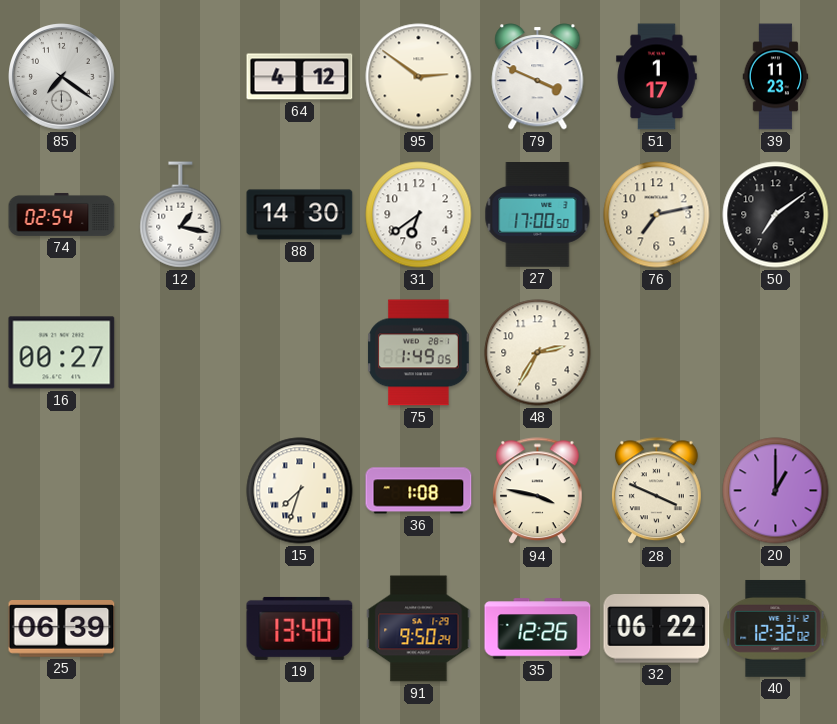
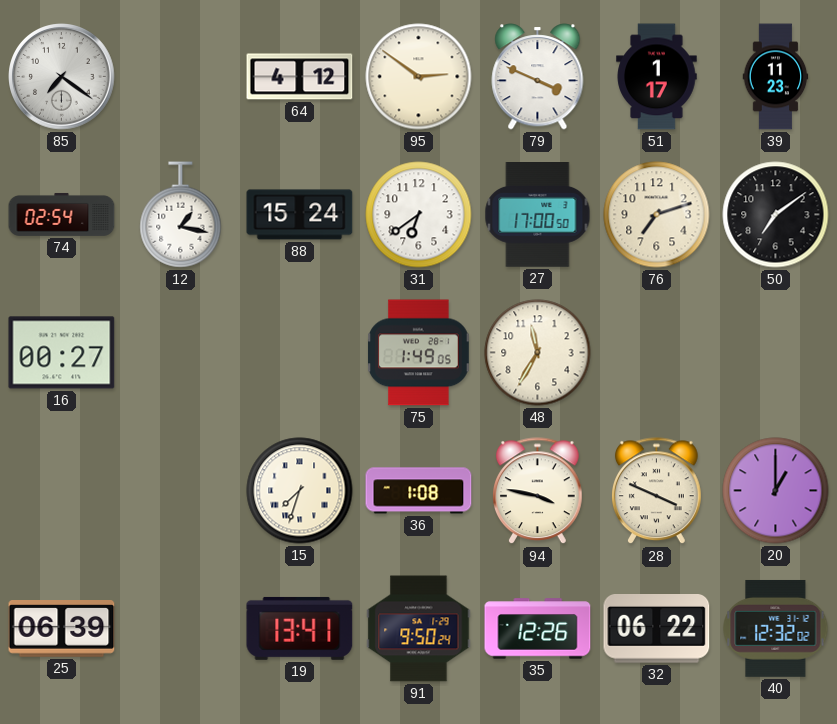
88: 14:30 -> 15:24 (300, 215)
76: 7:13 -> 7:12 (657, 215)
48: 2:35 -> 11:35 (538, 353)
19: 13:40 -> 13:41 (300, 628)
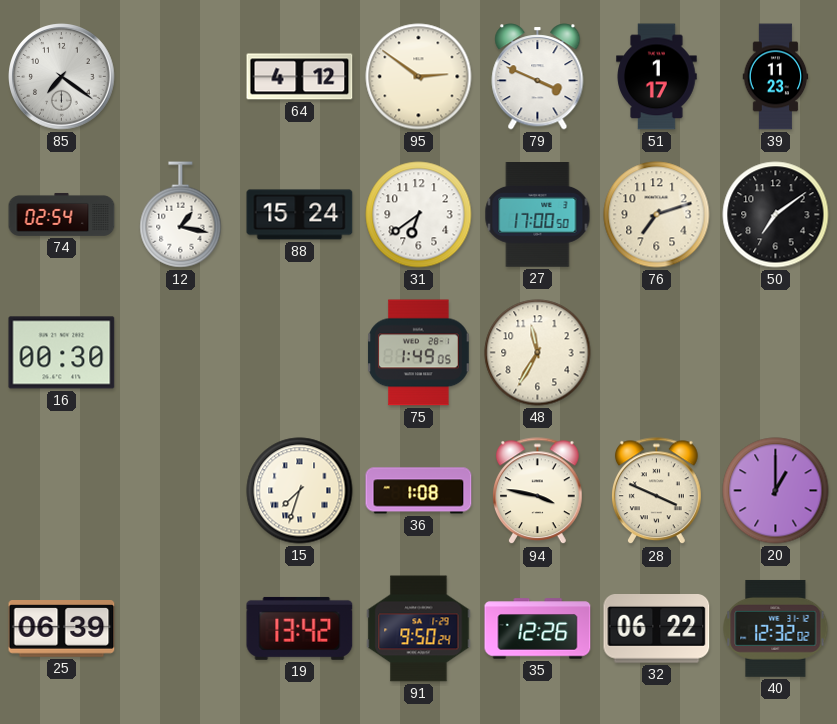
16: 00:27 -> 00:30 (62, 353)
19: 13:41 -> 13:42 (300, 628)
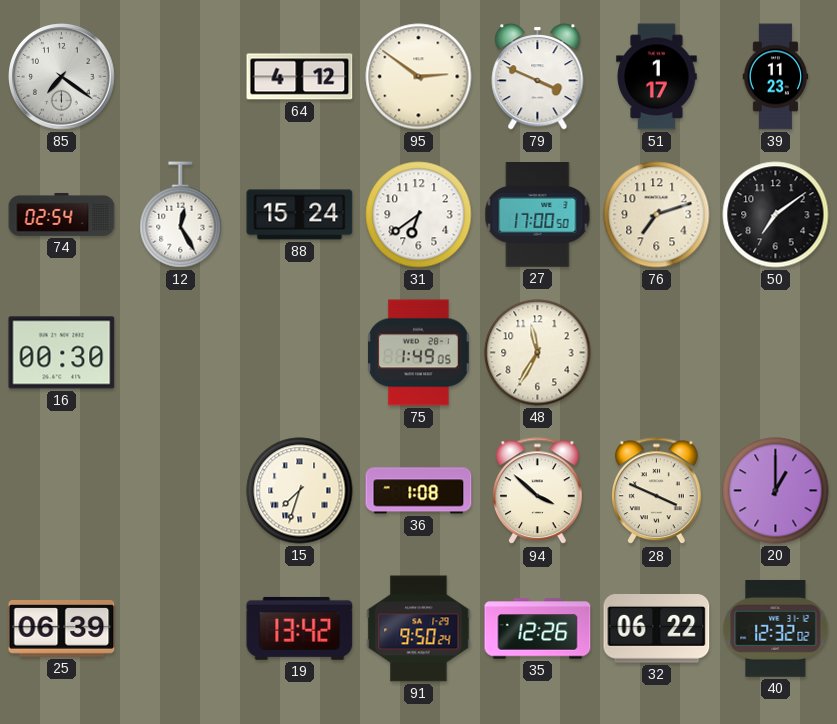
12: 1:17 -> 12:25 (181, 215)
94: 3:47 -> 3:52 (538, 491)
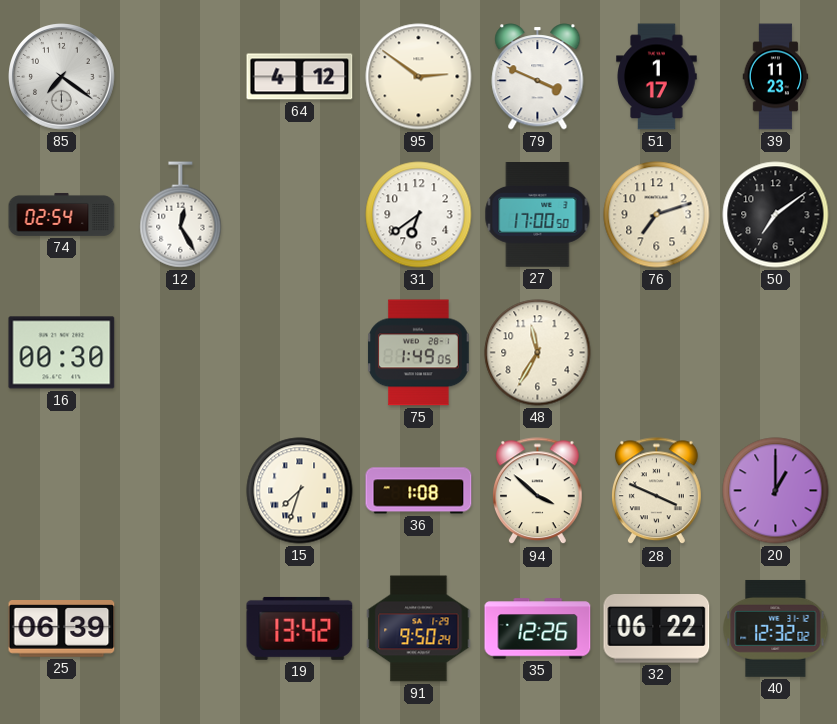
88: 15:24 -> none (300, 215)
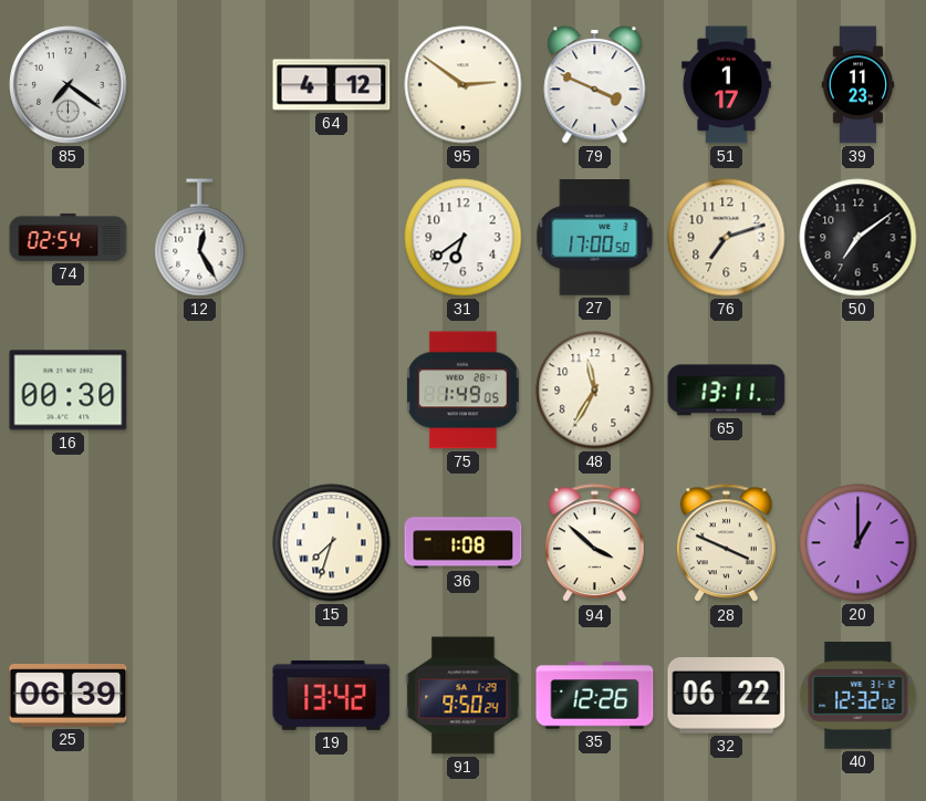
65: none -> 13:11 (727, 391)
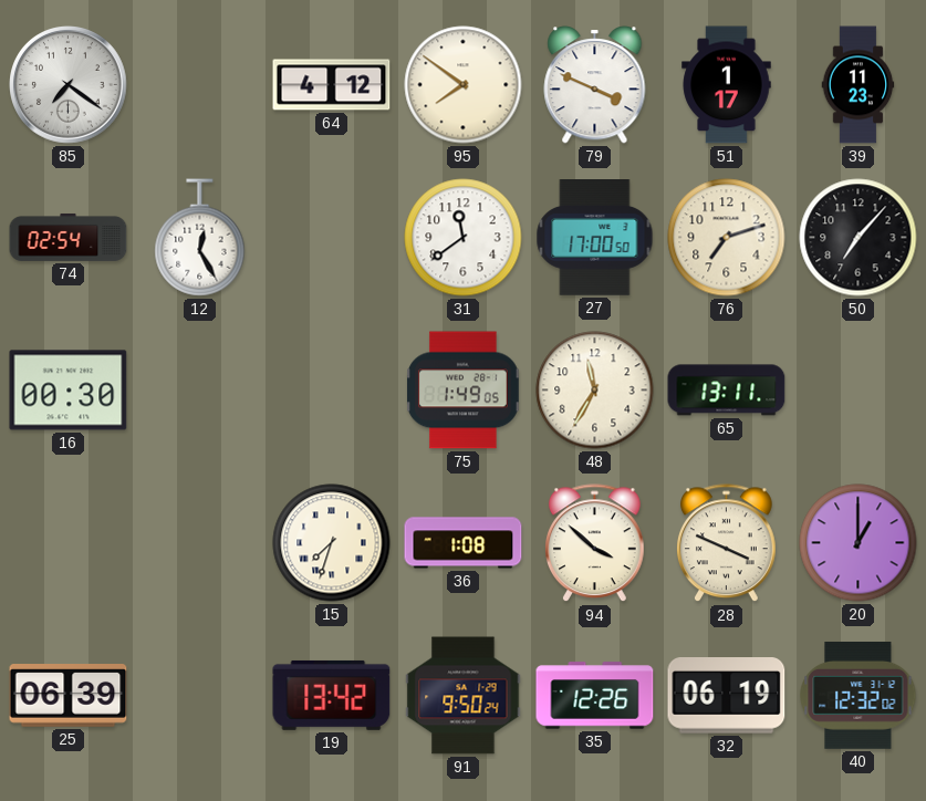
95: 2:51 -> 7:51 (464, 85)
31: 6:39 -> 11:39 (464, 238)
50: 7:09 -> 7:07 (859, 238)
32: 06:22 -> 06:19 (727, 696)
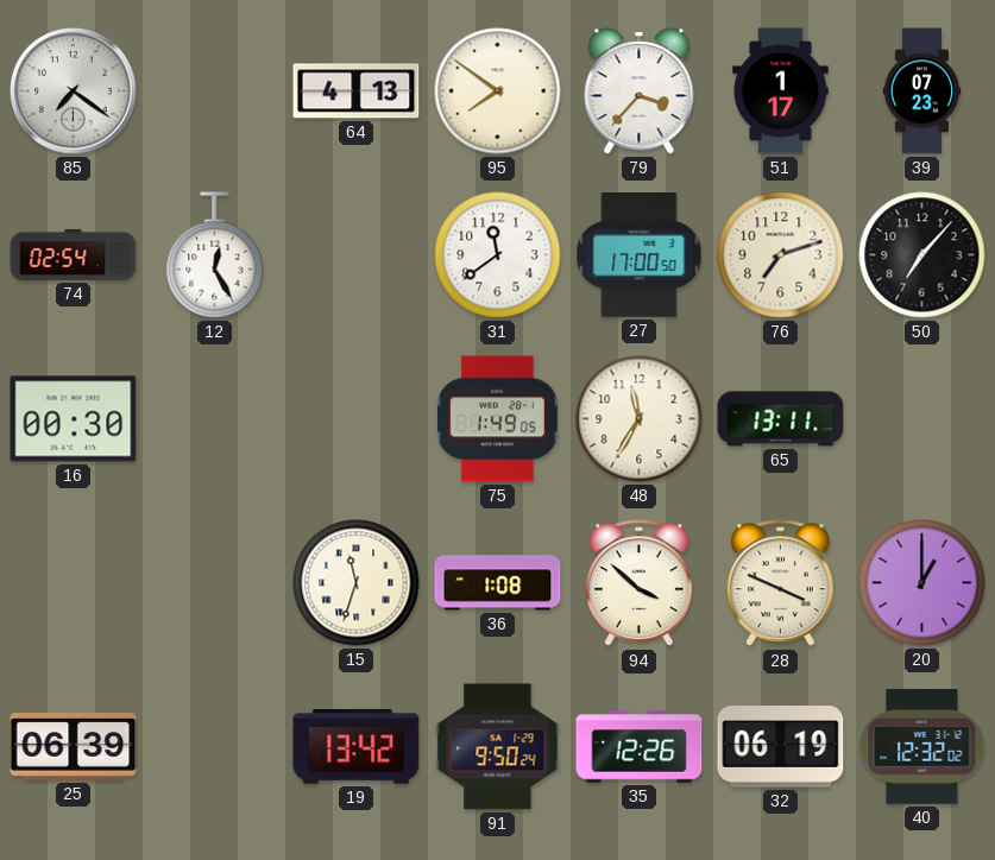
64: 4:12 -> 4:13 (357, 91)
79: 3:49 -> 3:37 (640, 91)
39: 11:23 -> 07:23 (922, 91)
15: 7:33 -> 11:33 (357, 583)
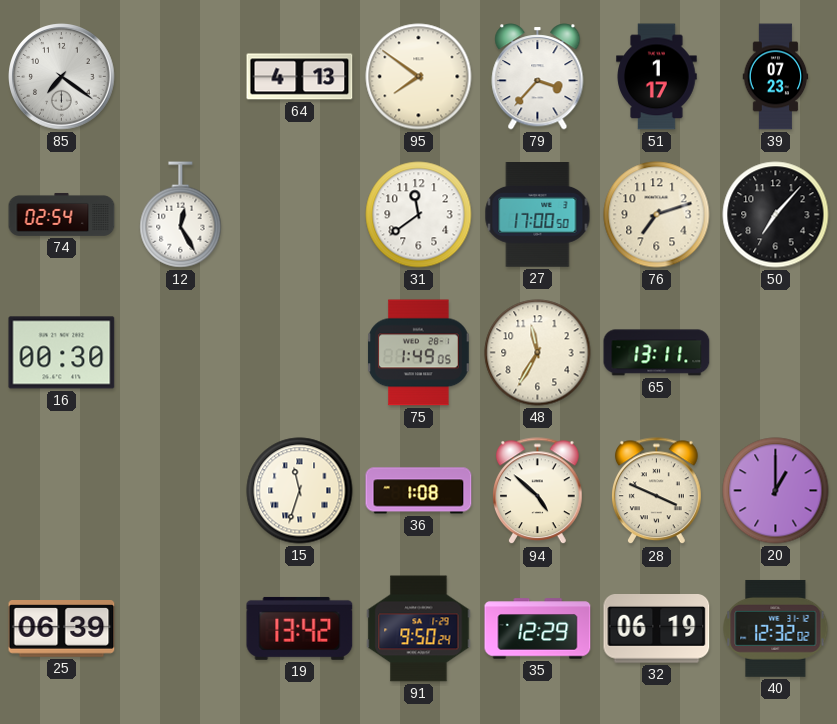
94: 3:52 -> 4:52 (538, 491)
35: 12:26 -> 12:29 (538, 629)
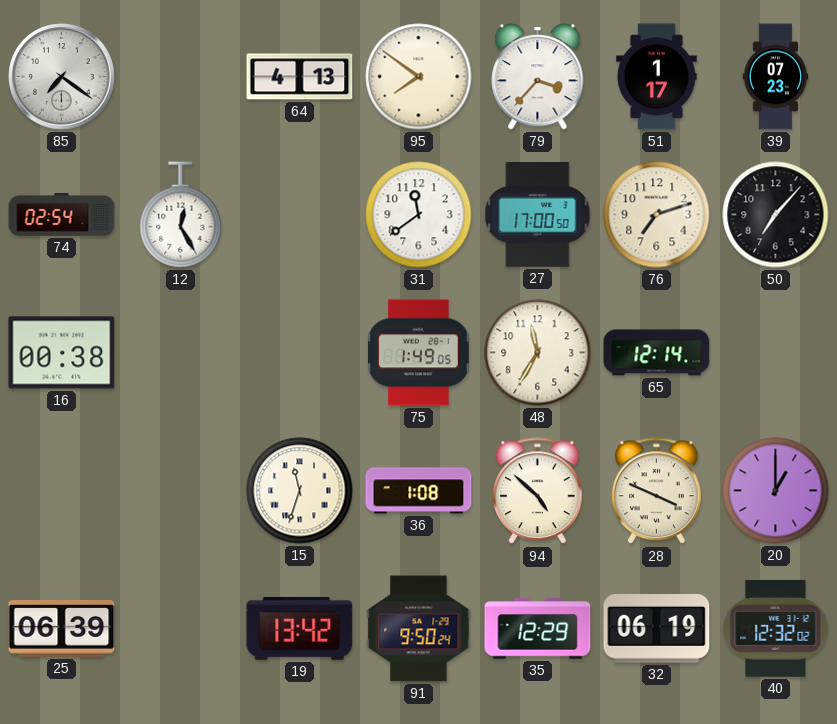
16: 00:30 -> 00:38 (62, 353)
65: 13:11 -> 12:14 (657, 353)
